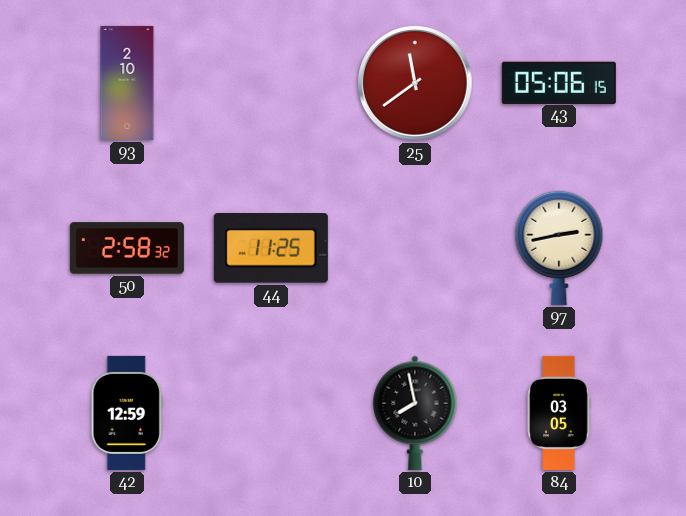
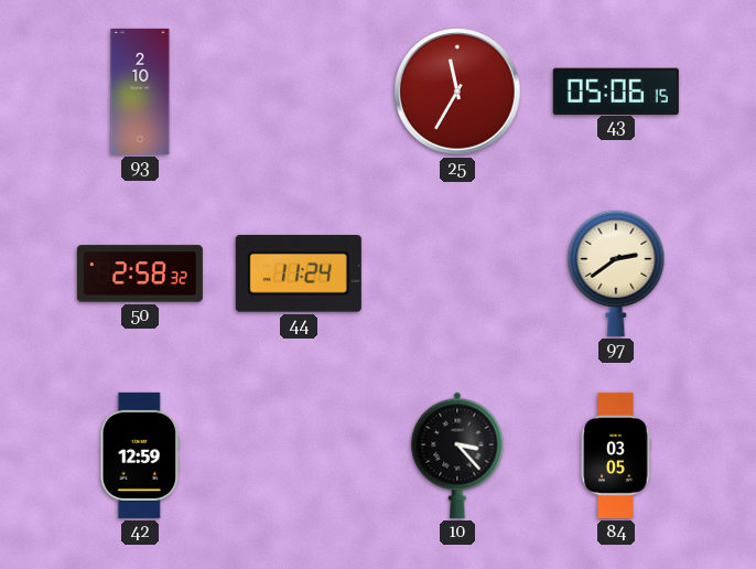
25: 11:39 -> 11:35 (457, 92)
44: 11:25 -> 11:24 (299, 273)
97: 2:43 -> 2:39 (616, 273)
10: 7:58 -> 3:23 (457, 455)
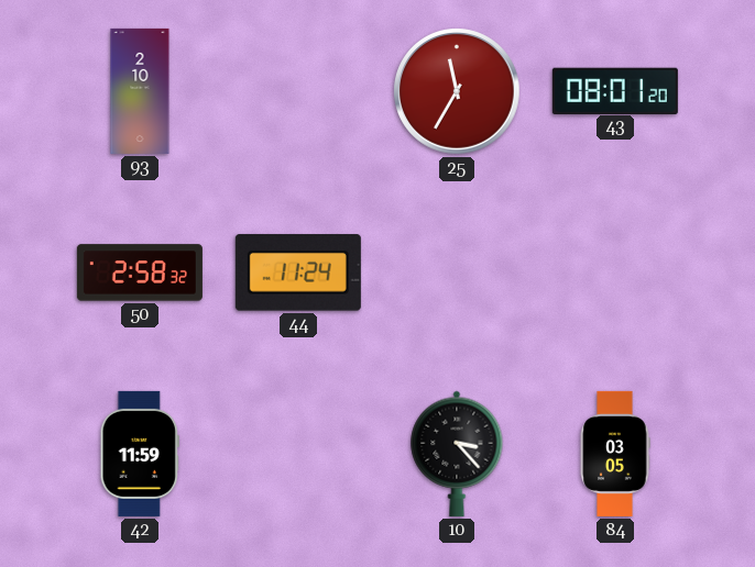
43: 05:06 -> 08:01 (615, 90)
97: 2:39 -> none (616, 273)
42: 12:59 -> 11:59 (140, 454)
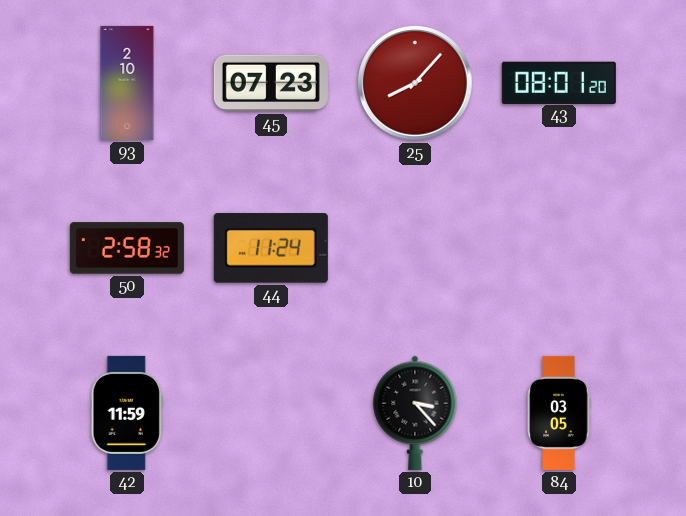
45: none -> 07:23 (271, 83)
25: 11:35 -> 8:07 (415, 83)
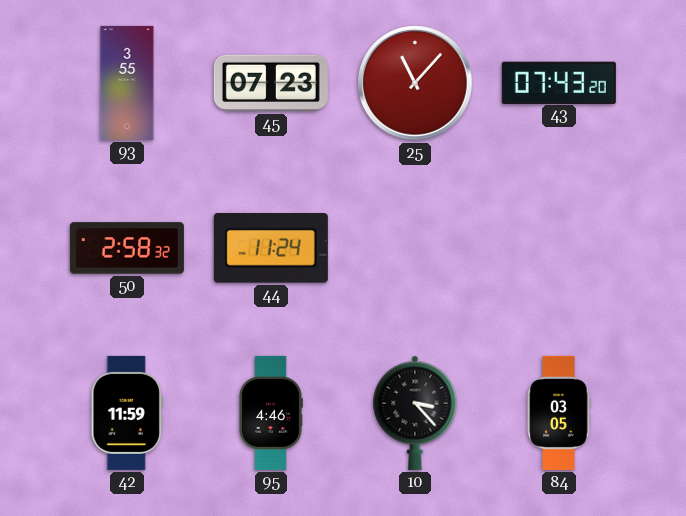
93: 2:10 -> 3:55 (127, 83)
25: 8:07 -> 11:07 (415, 83)
43: 08:01 -> 07:43 (559, 82)
95: none -> 4:46 (271, 413)
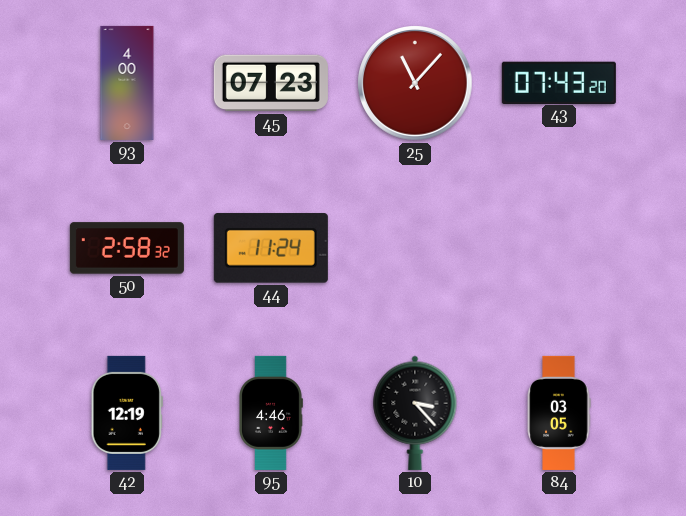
93: 3:55 -> 4:00 (127, 83)
42: 11:59 -> 12:19 (127, 413)
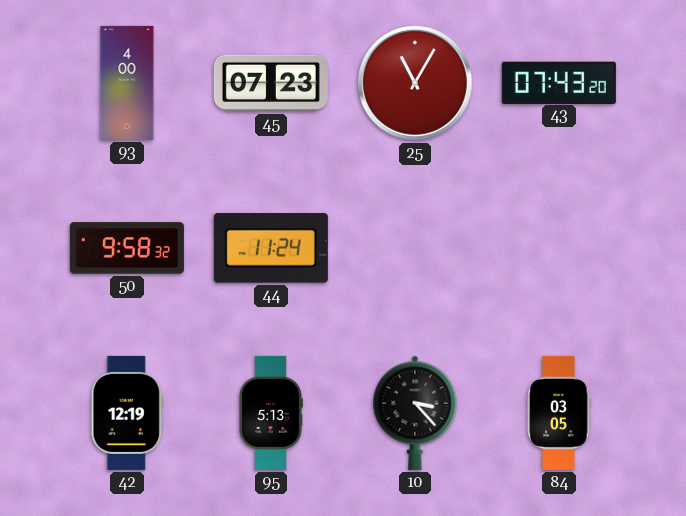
25: 11:07 -> 11:05 (415, 83)
50: 2:58 -> 9:58 (127, 248)
95: 4:46 -> 5:13 (271, 413)
